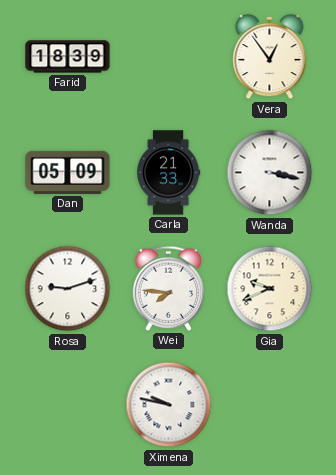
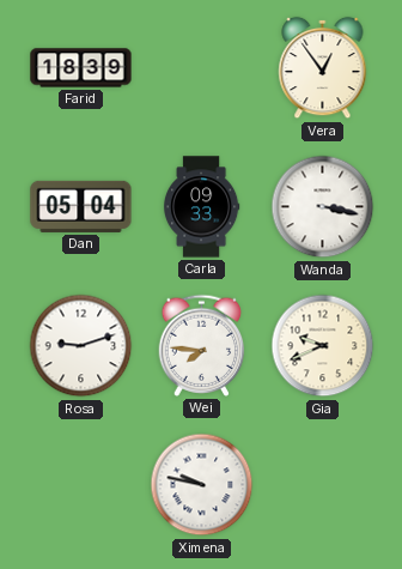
Dan: 05:09 -> 05:04 (81, 206)
Carla: 21:33 -> 09:33 (201, 207)
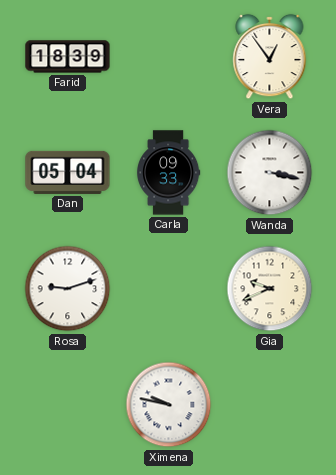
Wei: 7:46 -> none (202, 345)
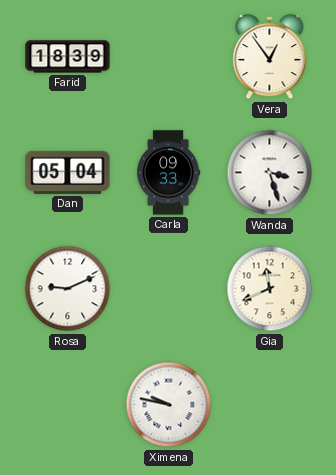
Wanda: 3:17 -> 3:27 (270, 173)
Rosa: 9:12 -> 9:11 (68, 289)
Gia: 9:41 -> 11:41 (270, 289)
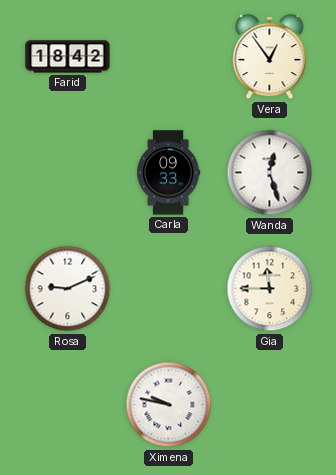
Farid: 18:39 -> 18:42 (68, 57)
Dan: 05:04 -> none (68, 172)
Wanda: 3:27 -> 12:27 (270, 173)
Gia: 11:41 -> 11:45 (270, 289)
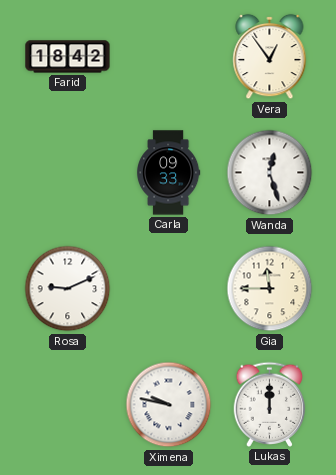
Lukas: none -> 12:00 (270, 404)
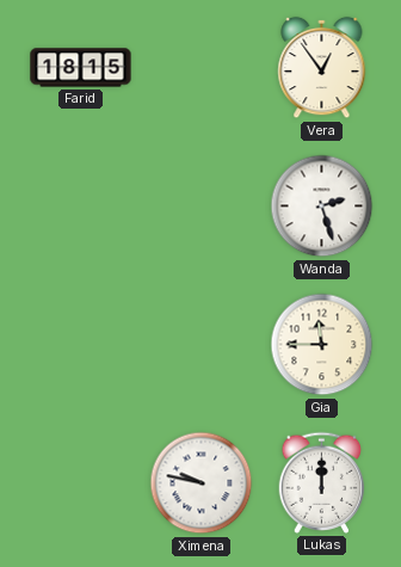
Farid: 18:42 -> 18:15 (81, 68)
Carla: 09:33 -> none (168, 173)
Wanda: 12:27 -> 2:27 (322, 207)
Rosa: 9:11 -> none (68, 289)
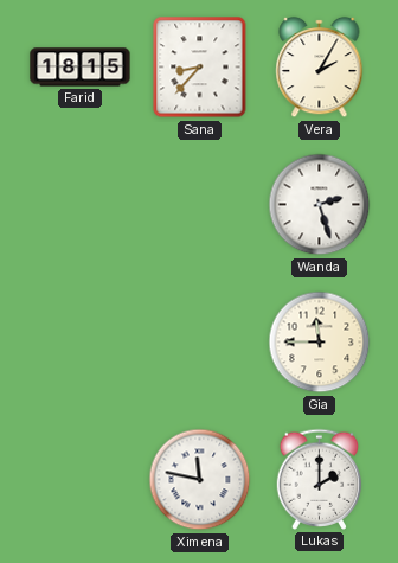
Sana: none -> 8:37 (200, 68)
Vera: 12:54 -> 2:05 (320, 68)
Ximena: 9:47 -> 11:47 (200, 480)
Lukas: 12:00 -> 2:00 (320, 479)
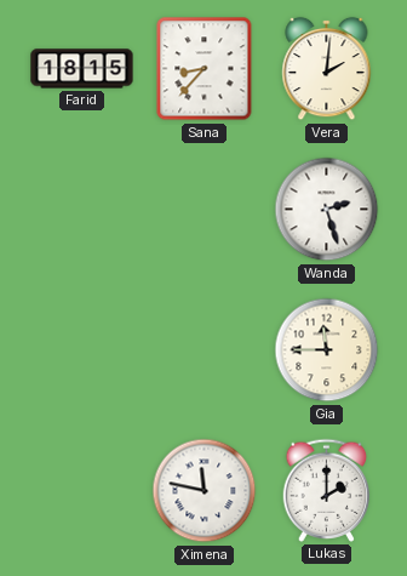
Vera: 2:05 -> 2:01 (327, 69)
